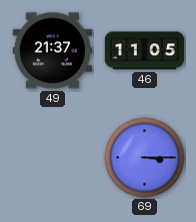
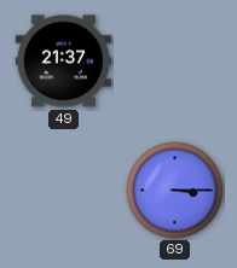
46: 11:05 -> none (144, 51)
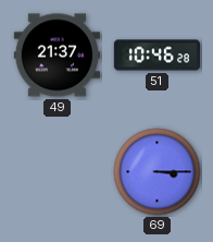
51: none -> 10:46 (156, 56)
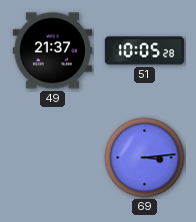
51: 10:46 -> 10:05 (144, 51)
69: 3:15 -> 3:14 (145, 158)
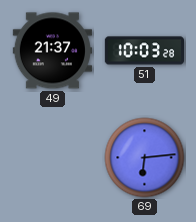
51: 10:05 -> 10:03 (144, 51)
69: 3:14 -> 6:14 (145, 158)
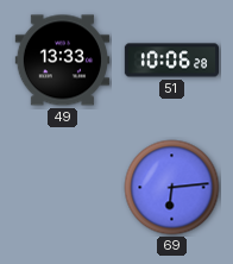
49: 21:37 -> 13:33 (62, 61)
51: 10:03 -> 10:06 (171, 61)
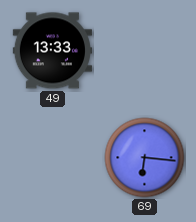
51: 10:06 -> none (171, 61)
69: 6:14 -> 6:16 (145, 158)
